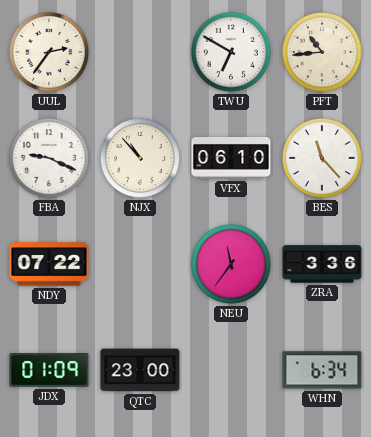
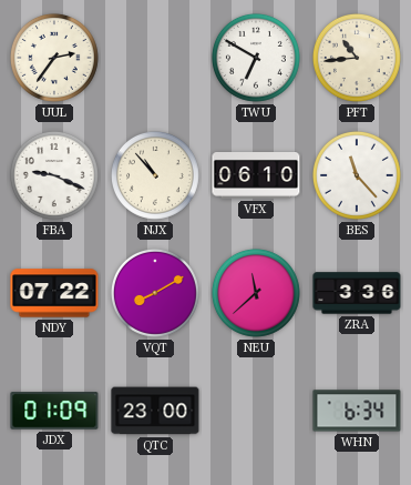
VQT: none -> 8:10 (155, 293)
NEU: 11:36 -> 11:38 (256, 293)
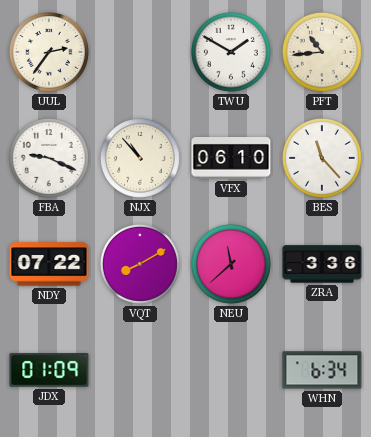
TWU: 6:50 -> 1:50 (231, 52)
QTC: 23:00 -> none (155, 411)
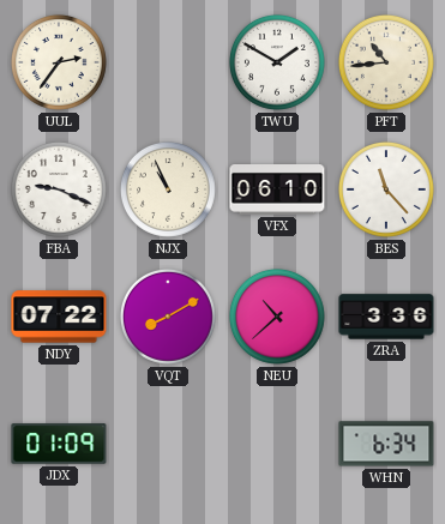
NJX: 10:53 -> 10:56 (168, 189)
NEU: 11:38 -> 10:38 (277, 317)
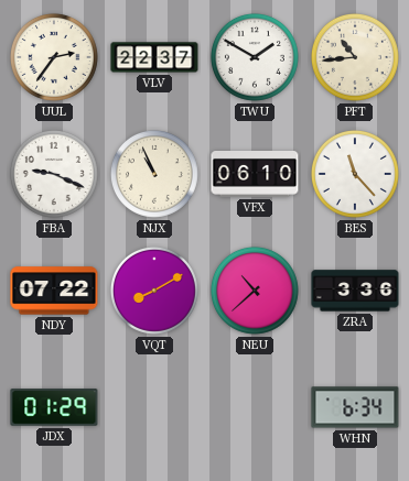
VLV: none -> 22:37 (154, 57)
JDX: 01:09 -> 01:29 (54, 407)
